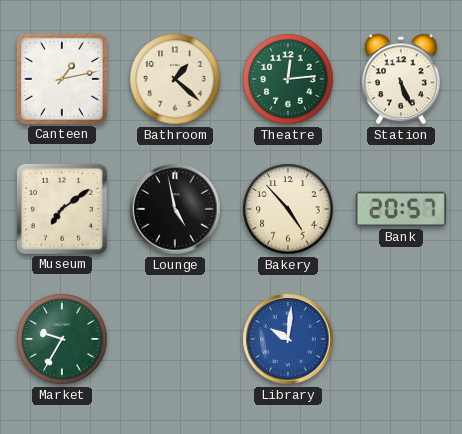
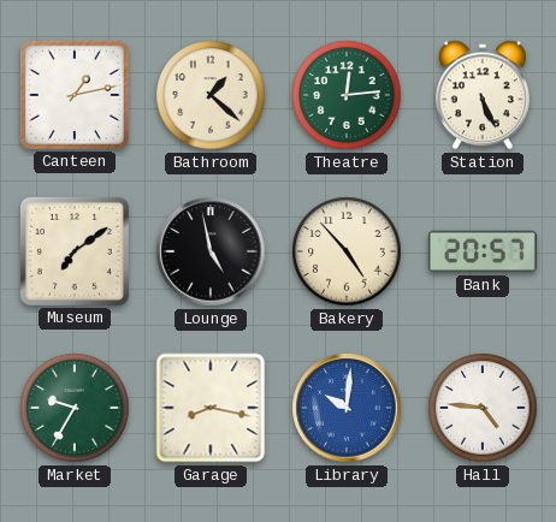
Garage: none -> 8:17 (211, 408)
Hall: none -> 4:46 (483, 408)
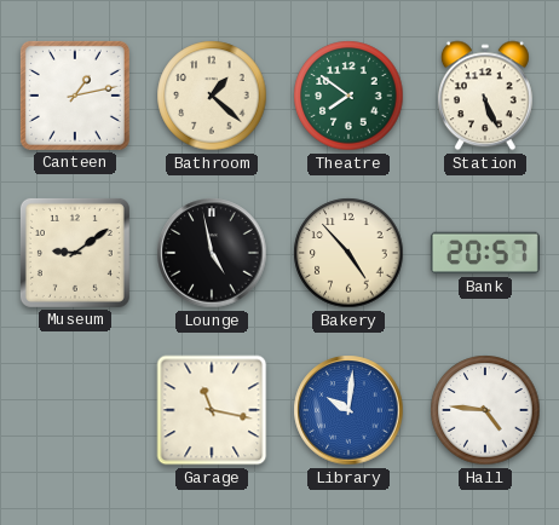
Theatre: 12:14 -> 7:51 (348, 96)
Museum: 7:09 -> 9:09 (75, 253)
Market: 9:35 -> none (75, 408)
Garage: 8:17 -> 11:17 (212, 410)
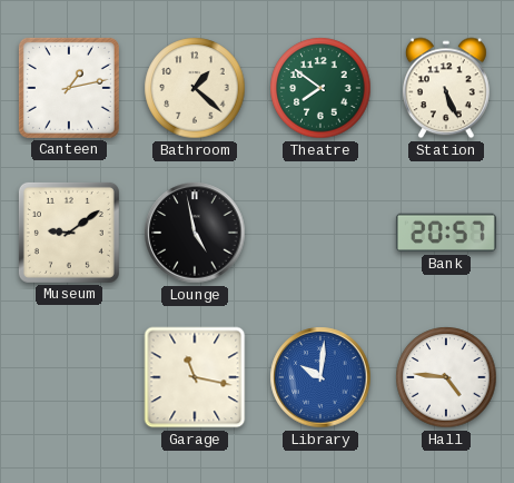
Bakery: 4:53 -> none (348, 253)
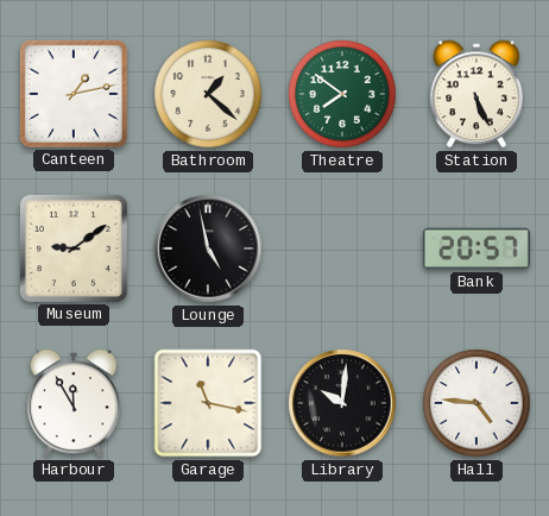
Harbour: none -> 11:55 (74, 403)
Library dial: blue -> black (342, 403)
